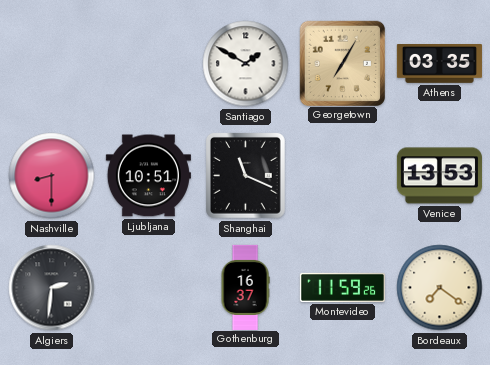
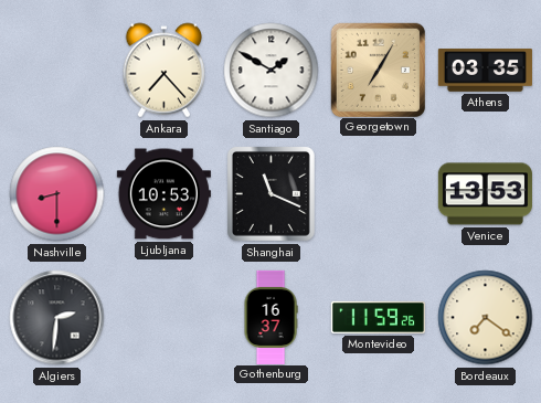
Ankara: none -> 7:23 (165, 71)
Ljubljana: 10:51 -> 10:53 (163, 194)
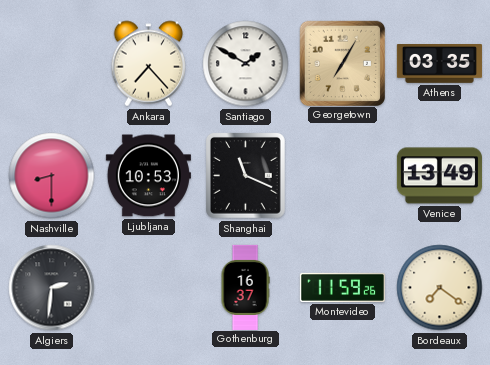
Venice: 13:53 -> 13:49 (439, 176)
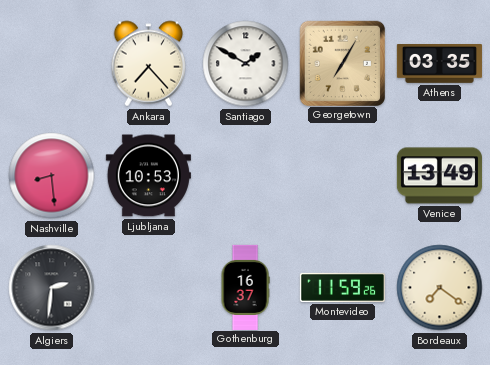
Nashville: 8:30 -> 8:29 (52, 176)
Shanghai: 11:19 -> none (245, 175)
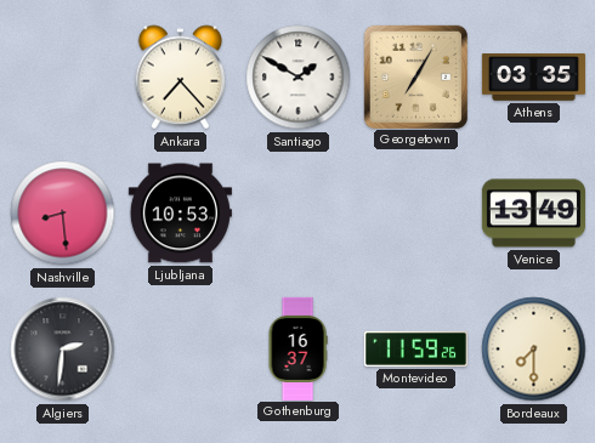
Bordeaux: 7:21 -> 7:30 (534, 350)
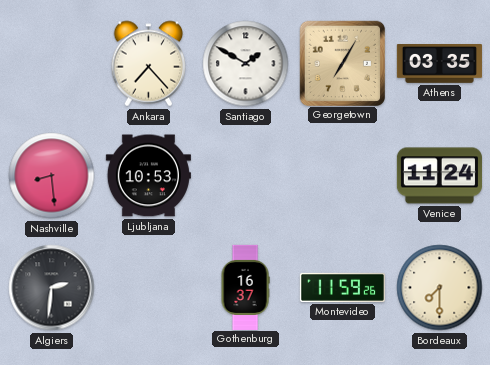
Venice: 13:49 -> 11:24 (439, 176)
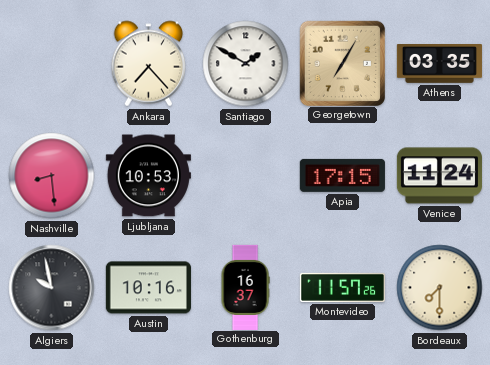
Apia: none -> 17:15 (342, 175)
Algiers: 2:31 -> 9:58 (52, 288)
Austin: none -> 10:16 (148, 288)
Montevideo: 11:59 -> 11:57 (342, 287)
